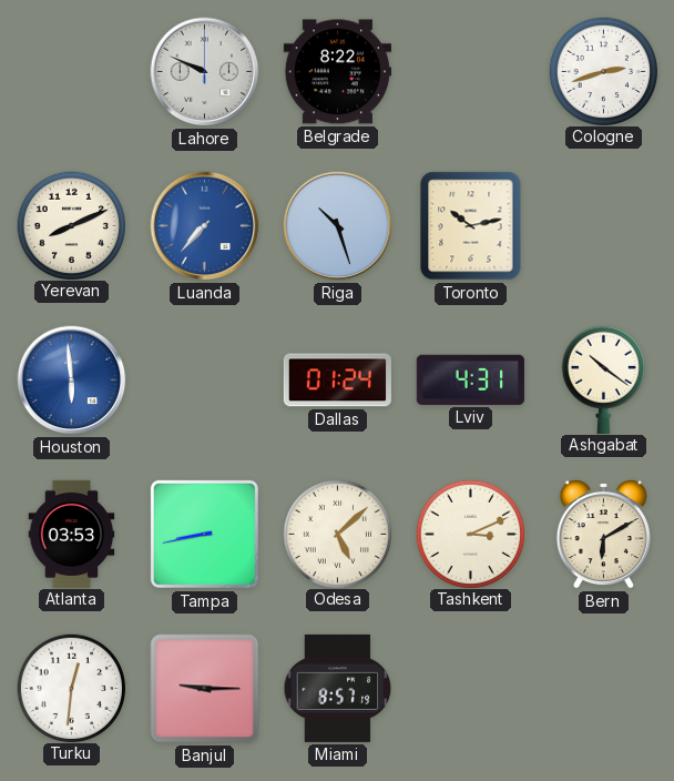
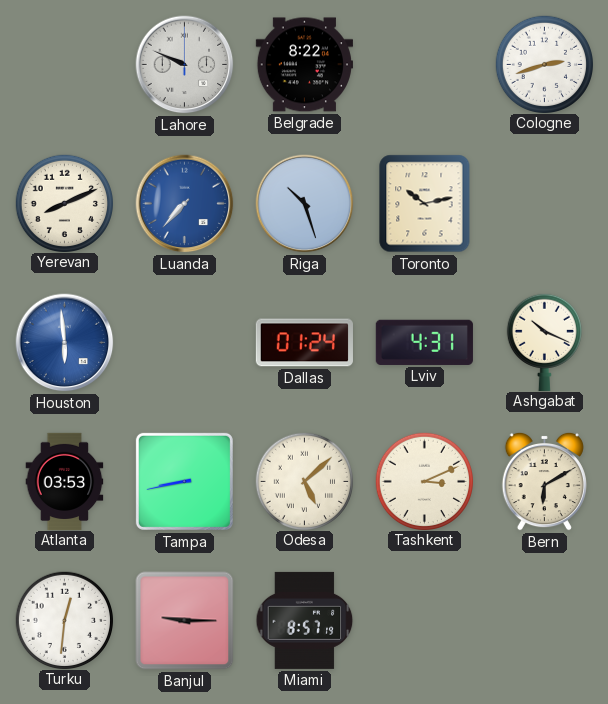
Ashgabat: 10:21 -> 10:19 (544, 342)
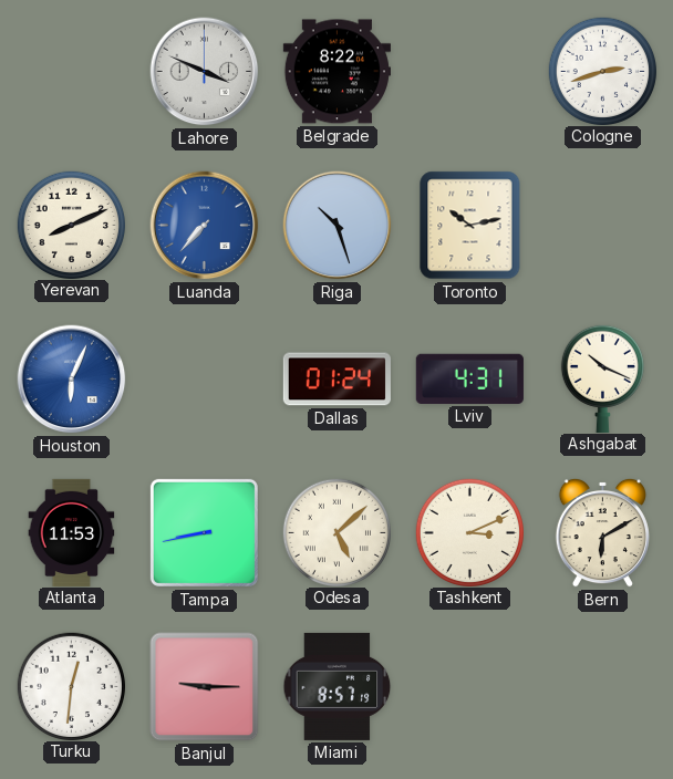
Lahore: 9:49 -> 3:49 (205, 72)
Houston: 5:59 -> 6:04 (72, 380)
Atlanta: 03:53 -> 11:53 (72, 532)
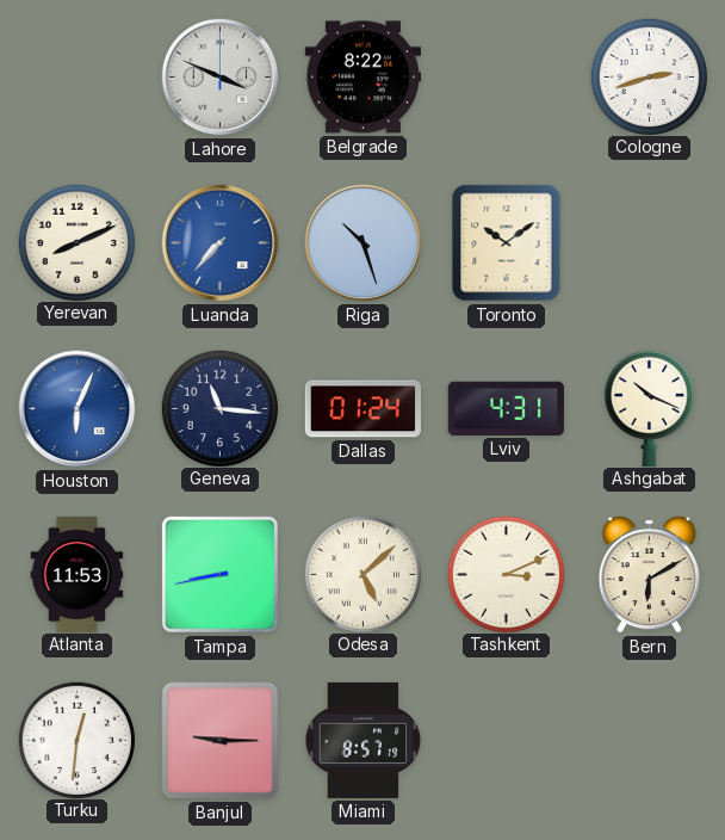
Toronto: 10:13 -> 10:09 (507, 243)
Geneva: none -> 11:16 (219, 408)
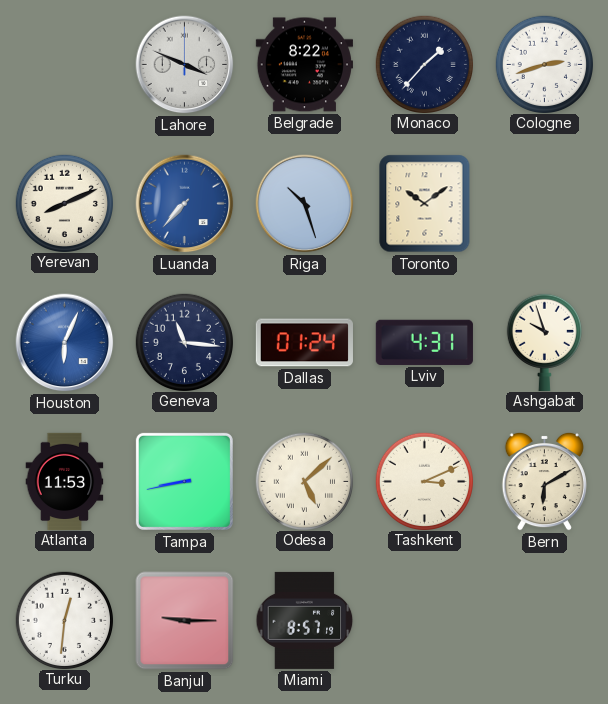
Monaco: none -> 1:37 (424, 64)
Ashgabat: 10:19 -> 9:57 (544, 342)
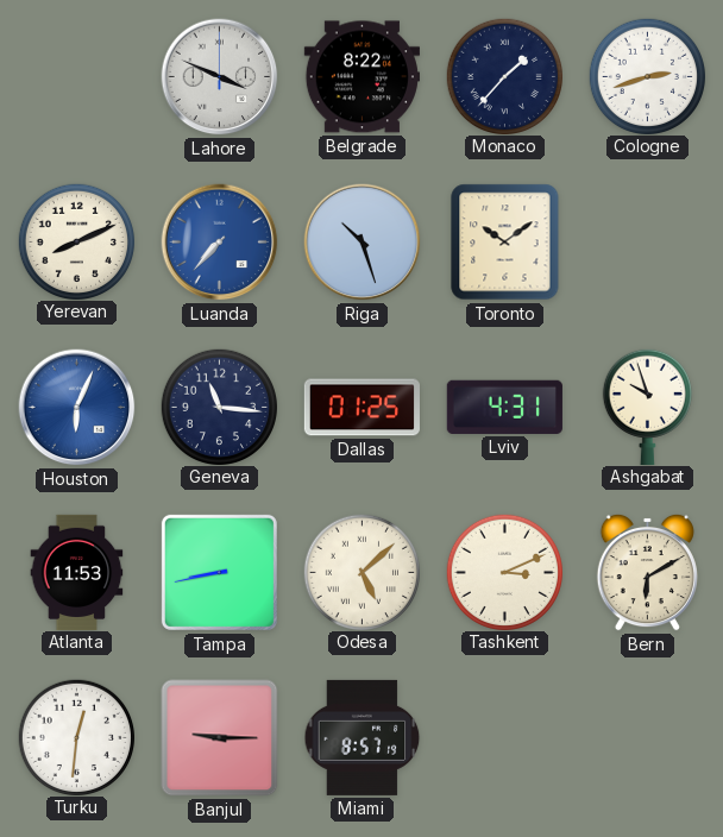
Dallas: 01:24 -> 01:25 (361, 408)
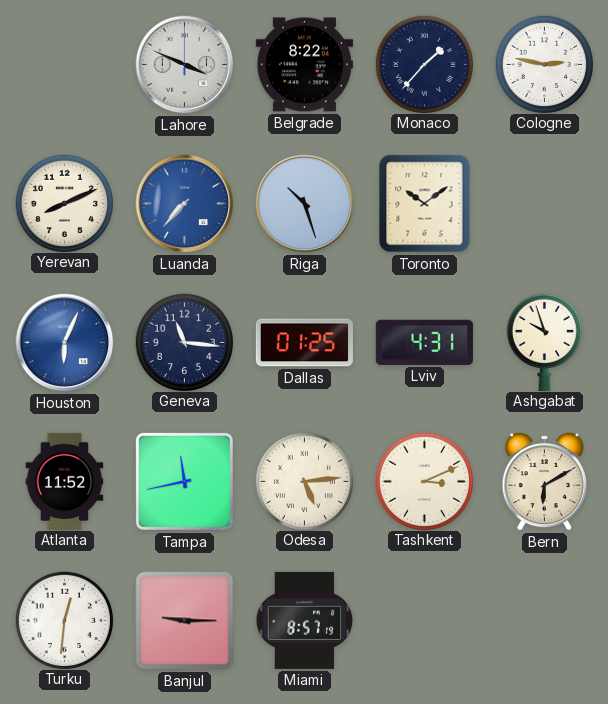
Cologne: 2:42 -> 2:47 (544, 64)
Atlanta: 11:53 -> 11:52 (65, 481)
Tampa: 8:43 -> 11:43 (184, 481)
Odesa: 5:08 -> 5:14 (304, 481)
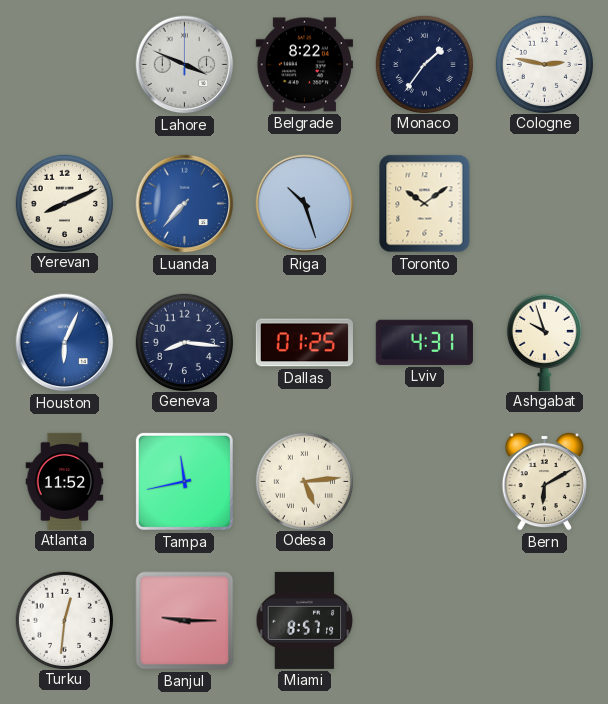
Monaco: 1:37 -> 1:36 (424, 64)
Geneva: 11:16 -> 8:16 (184, 342)
Tashkent: 3:11 -> none (424, 481)
